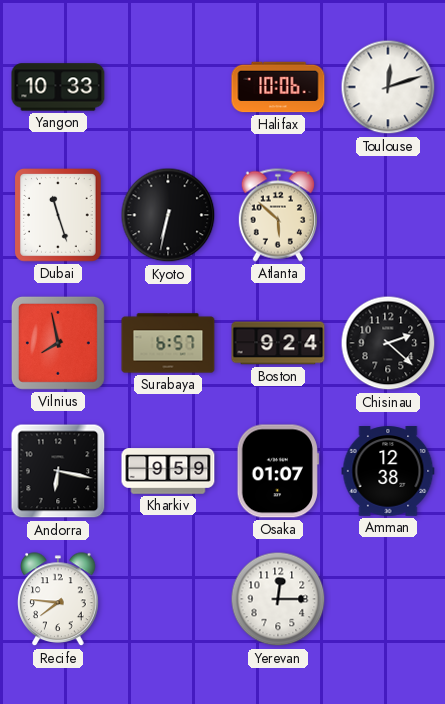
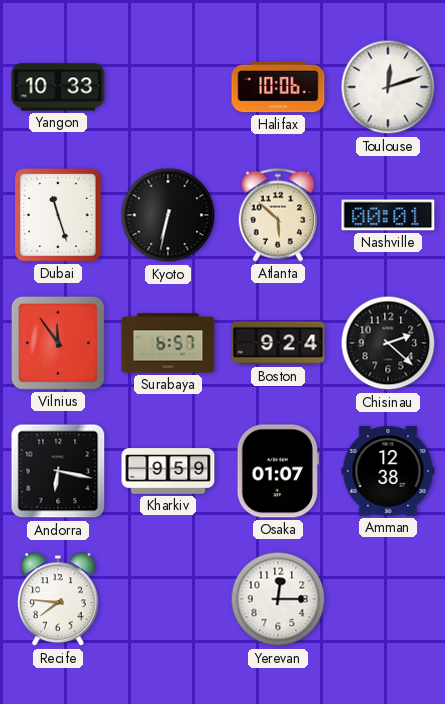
Nashville: none -> 00:01 (388, 215)
Vilnius: 7:58 -> 11:54 (58, 343)
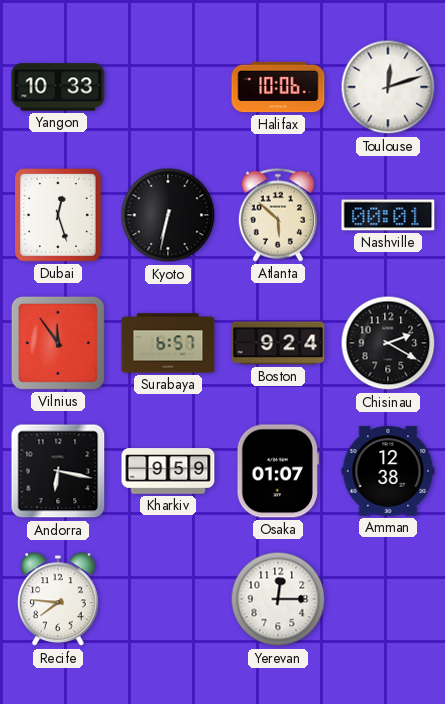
Dubai: 11:27 -> 12:27 (59, 216)
Chisinau: 2:22 -> 2:20 (388, 343)
